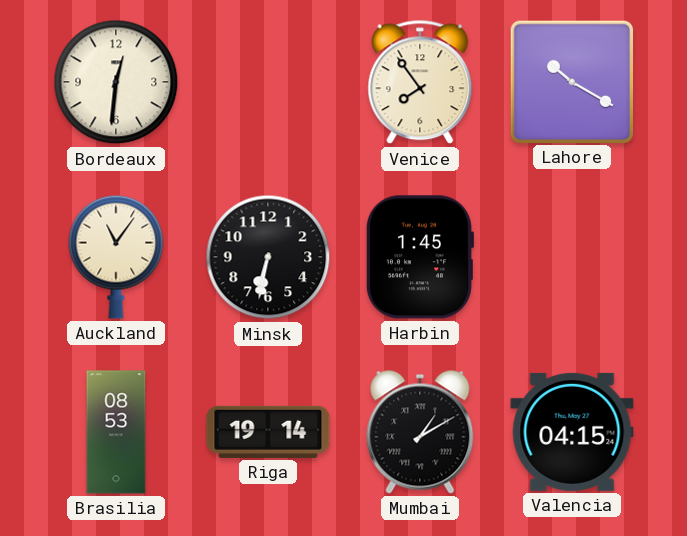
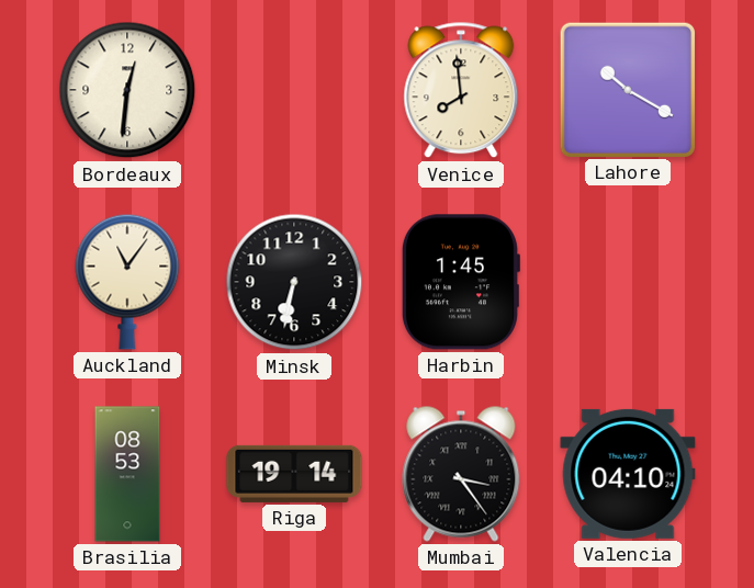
Venice: 7:54 -> 7:59 (461, 90)
Mumbai: 1:10 -> 3:24 (461, 474)
Valencia: 04:15 -> 04:10 (628, 474)
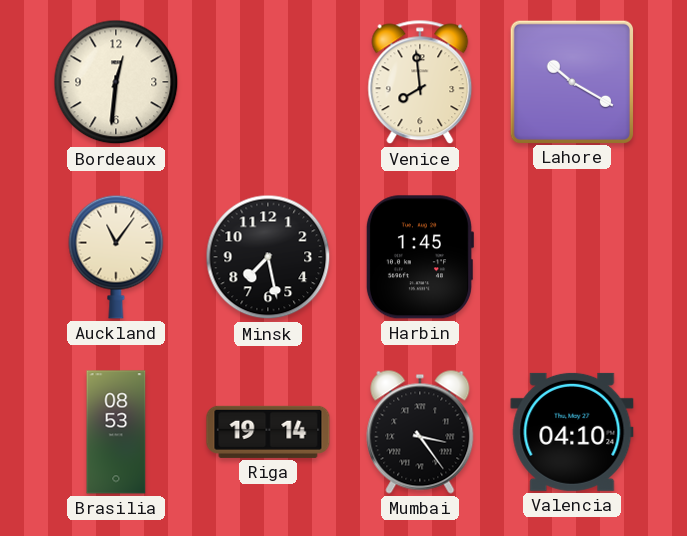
Minsk: 6:32 -> 7:28 (268, 257)
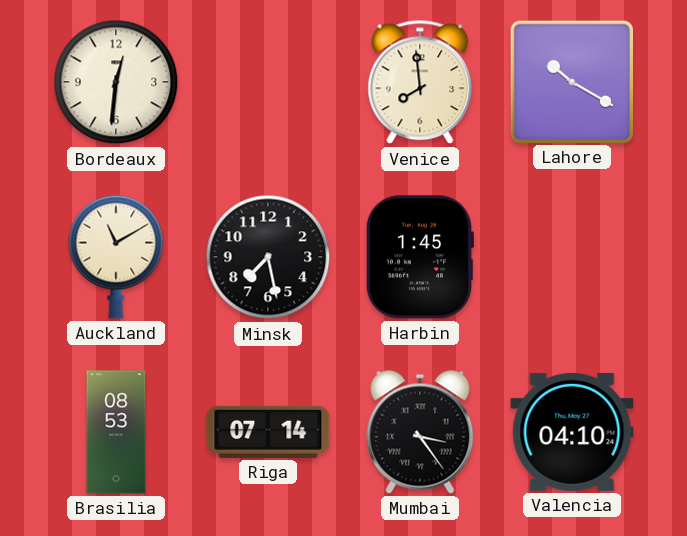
Auckland: 11:06 -> 11:10 (116, 257)
Riga: 19:14 -> 07:14 (268, 432)
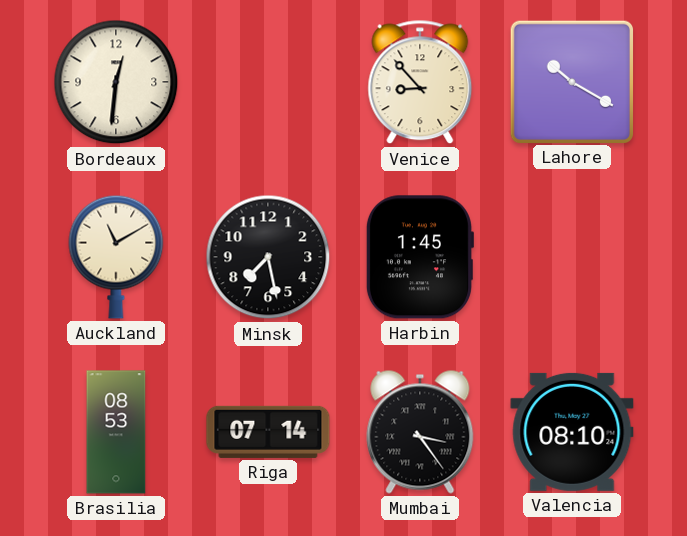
Venice: 7:59 -> 8:53 (420, 82)
Valencia: 04:10 -> 08:10 (572, 432)
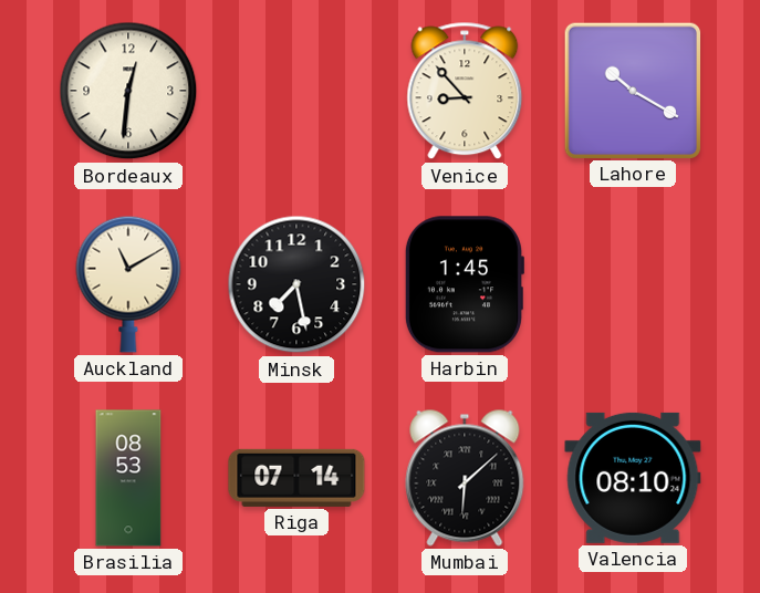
Mumbai: 3:24 -> 6:08 (465, 478)
